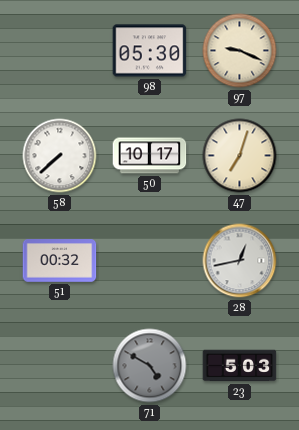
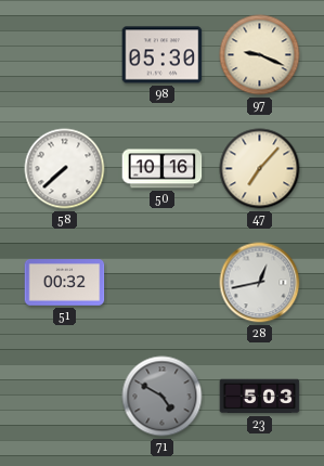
50: 10:17 -> 10:16 (163, 169)
47: 7:03 -> 7:07 (260, 169)
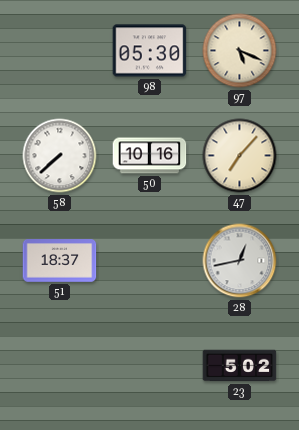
97: 9:19 -> 5:19 (240, 51)
51: 00:32 -> 18:37 (60, 261)
71: 4:50 -> none (163, 397)
23: 5:03 -> 5:02 (240, 366)
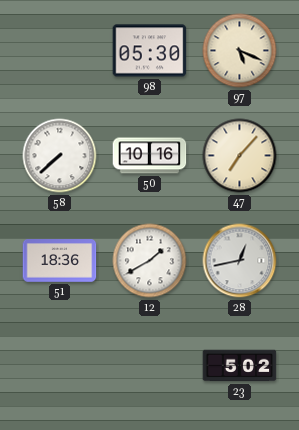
51: 18:37 -> 18:36 (60, 261)
12: none -> 1:40 (150, 261)
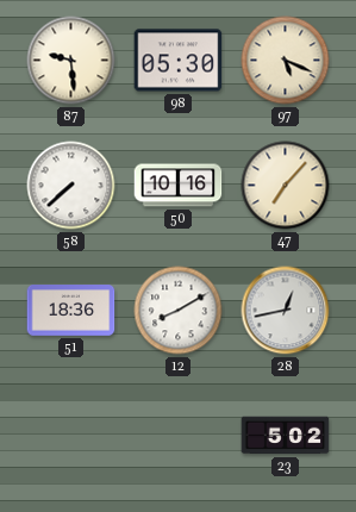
87: none -> 9:29 (71, 61)
12: 1:40 -> 8:10 (179, 311)
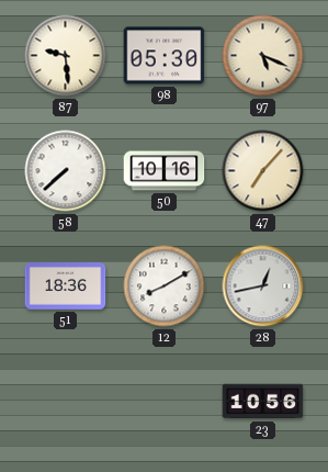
23: 5:02 -> 10:56 (263, 402)
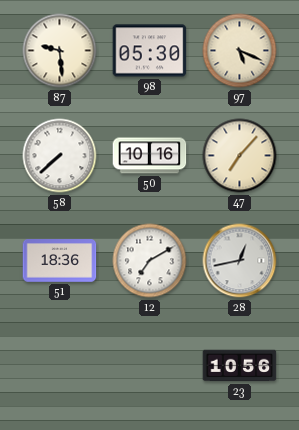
12: 8:10 -> 7:10 (150, 261)
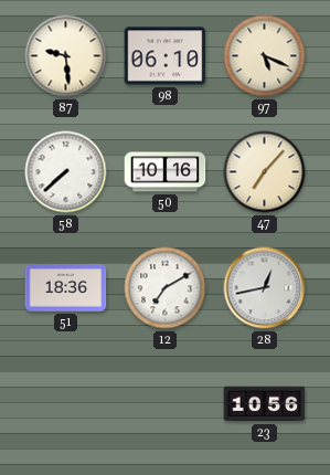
98: 05:30 -> 06:10 (166, 56)
